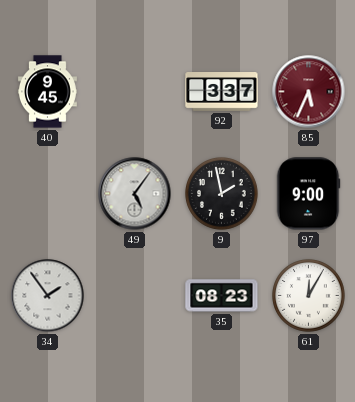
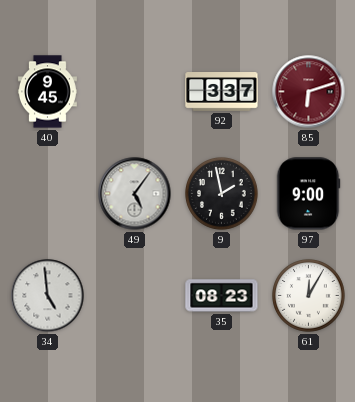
85: 5:34 -> 6:12 (309, 92)
34: 1:54 -> 4:59 (48, 296)
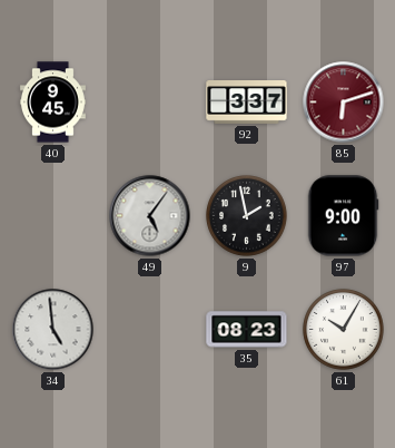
61: 12:05 -> 10:05 (344, 330)
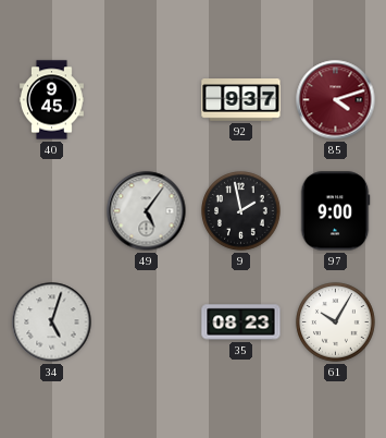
92: 3:37 -> 9:37 (241, 100)
85: 6:12 -> 4:12 (336, 100)
34: 4:59 -> 5:03 (52, 323)
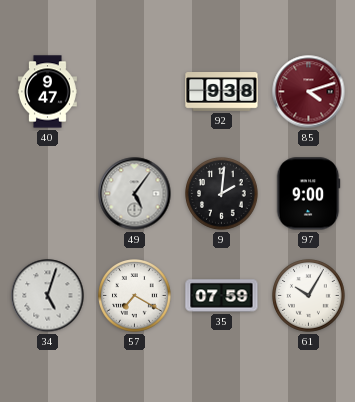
40: 9:45 -> 9:47 (47, 92)
92: 9:37 -> 9:38 (222, 92)
9: 1:58 -> 2:01 (222, 194)
57: none -> 7:20 (135, 296)
35: 08:23 -> 07:59 (222, 296)
